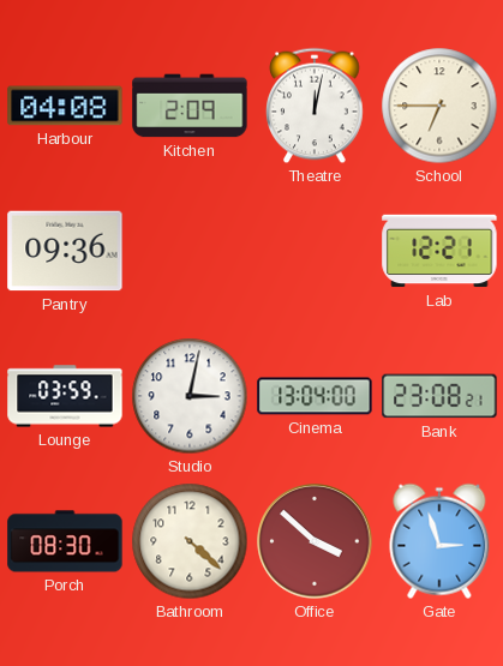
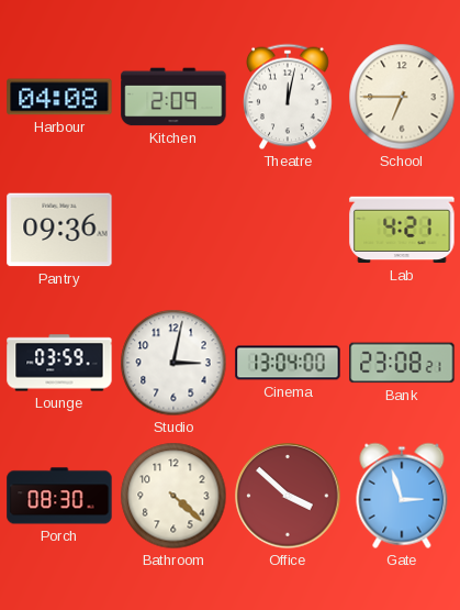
Lab: 12:21 -> 4:21 (402, 230)
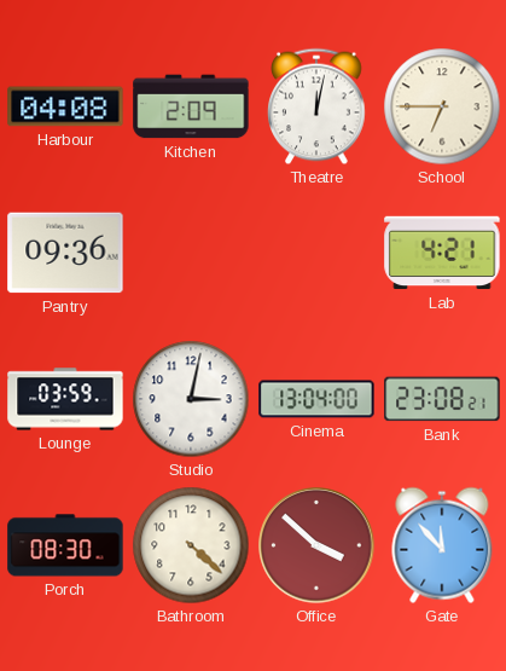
Gate: 2:57 -> 11:53 (442, 545)
